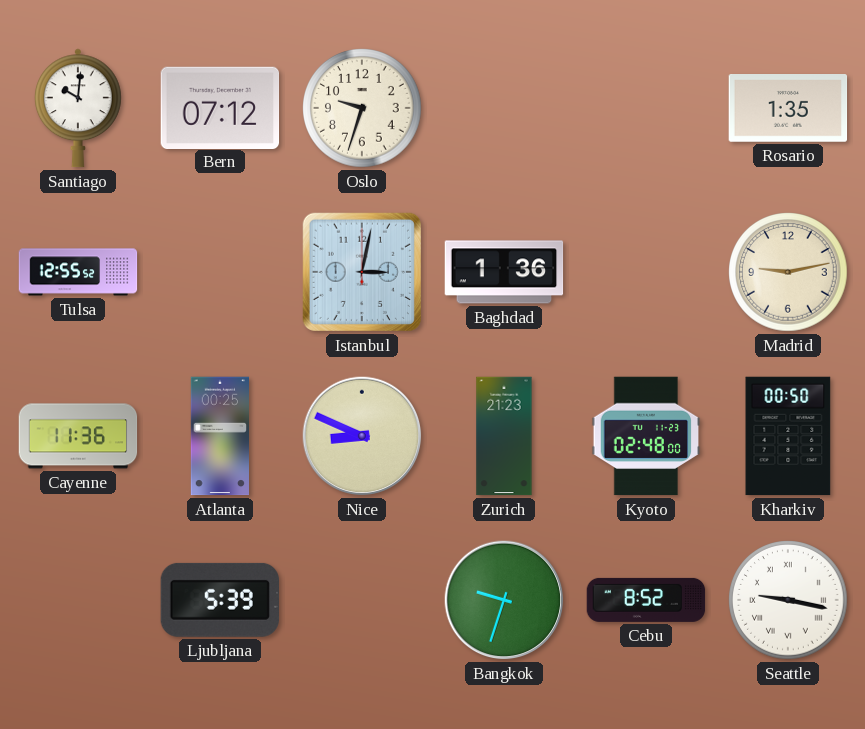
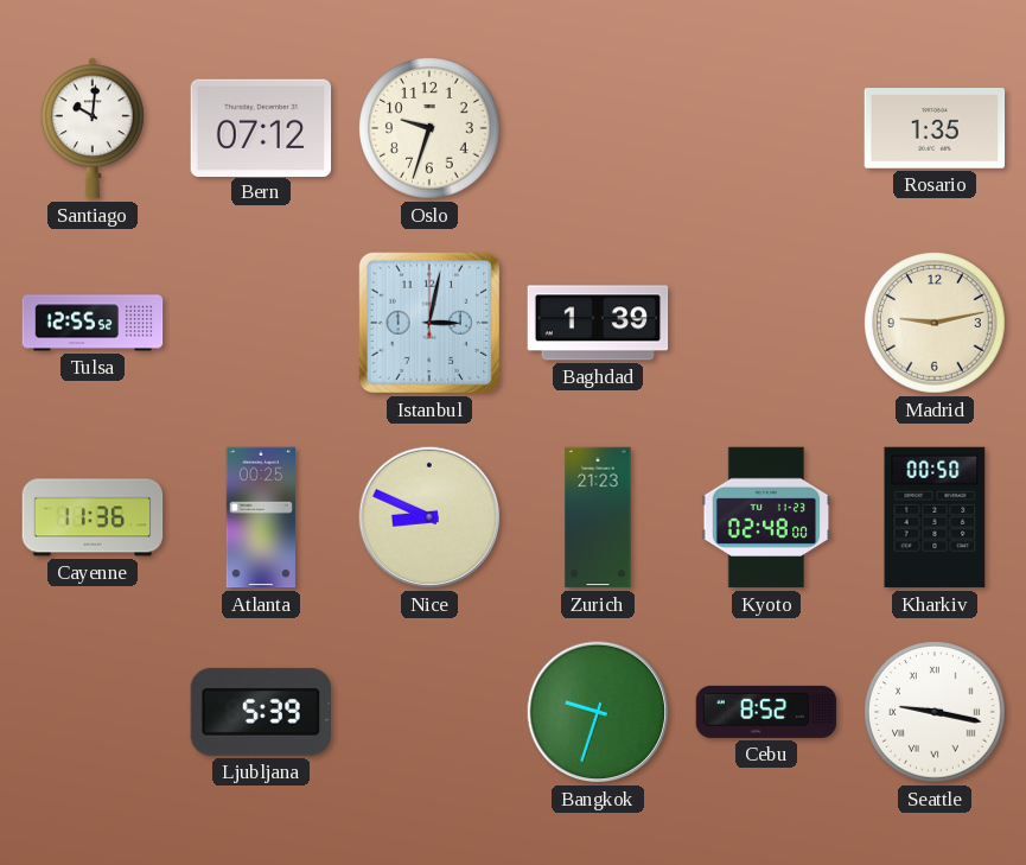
Baghdad: 1:36 -> 1:39 (598, 323)
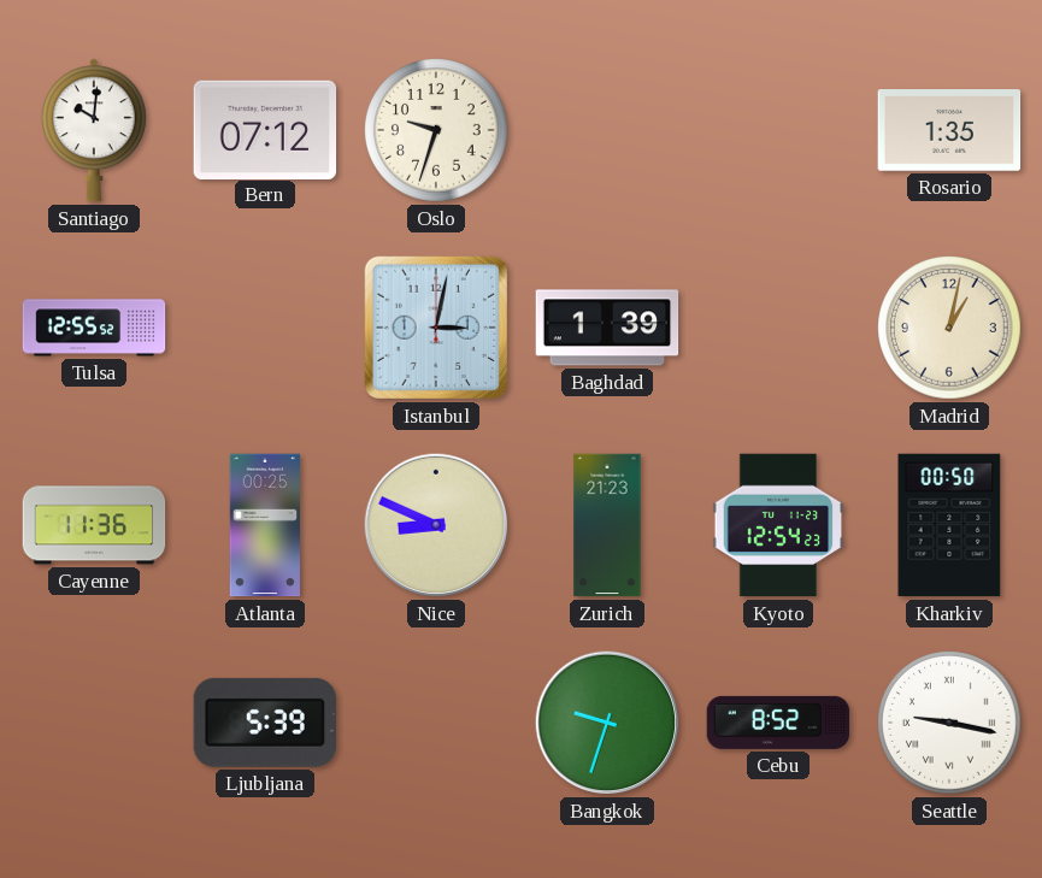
Madrid: 9:13 -> 1:02 (949, 328)
Kyoto: 02:48 -> 12:54 (778, 525)
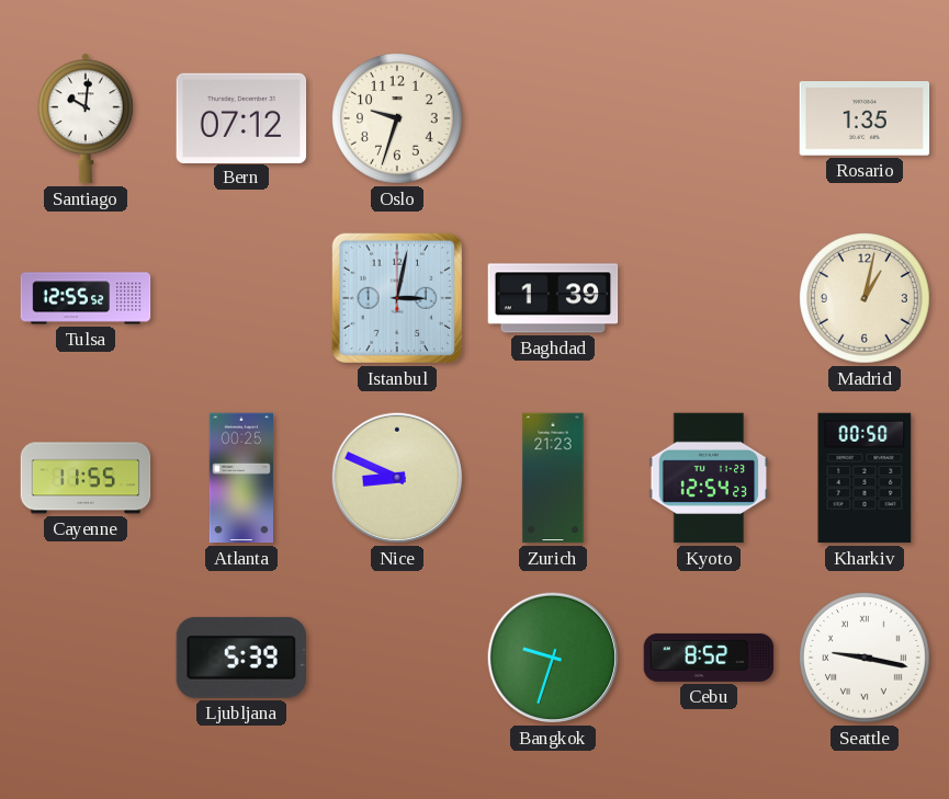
Cayenne: 11:36 -> 11:55 (86, 478)
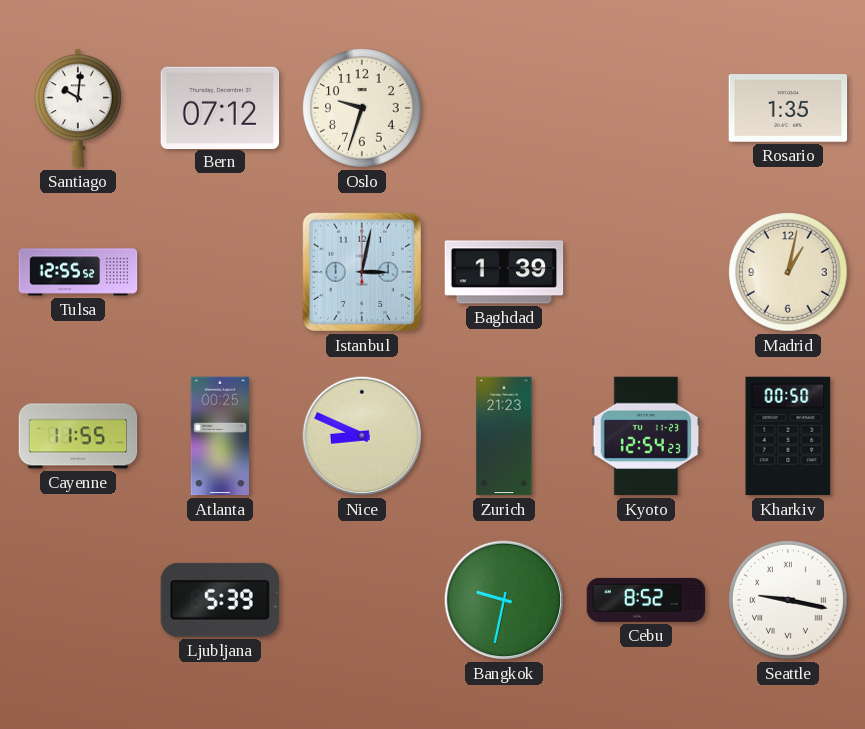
Bangkok: 9:33 -> 9:32 (504, 600)
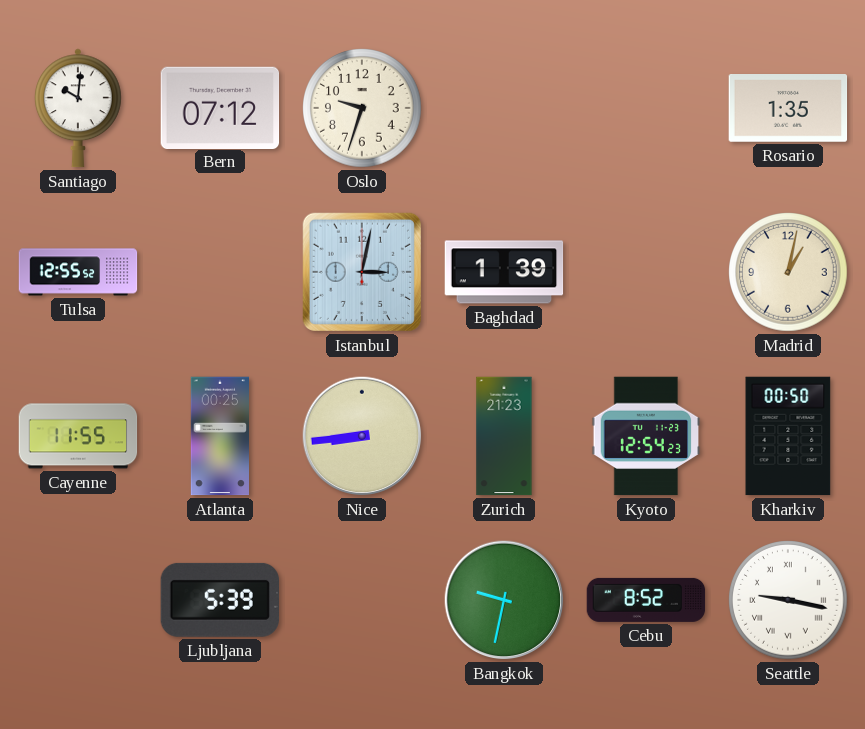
Nice: 8:49 -> 8:44 (362, 436)
